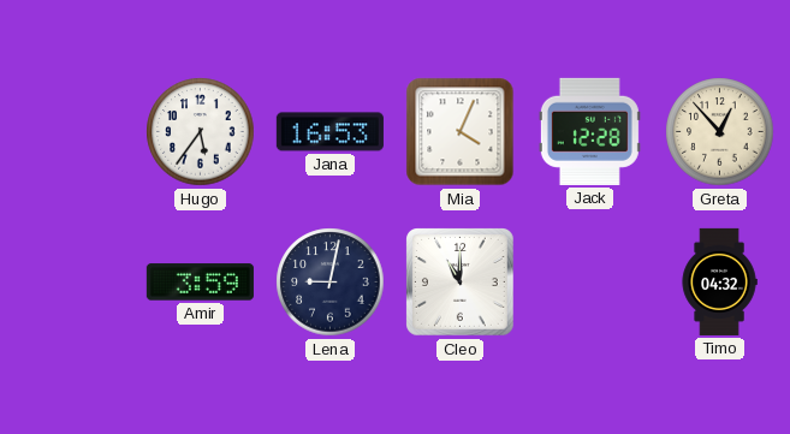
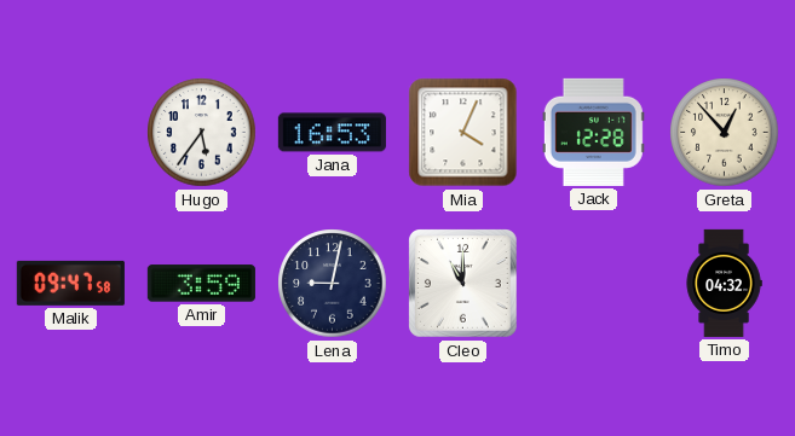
Malik: none -> 09:47 (70, 283)
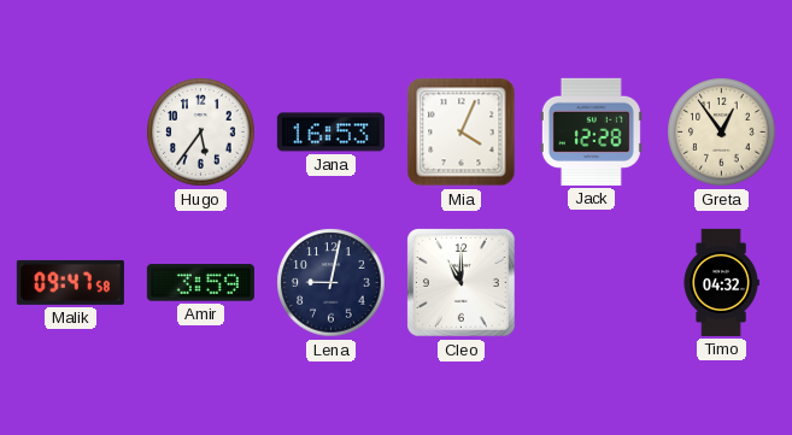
Greta: 12:53 -> 12:54 (722, 133)
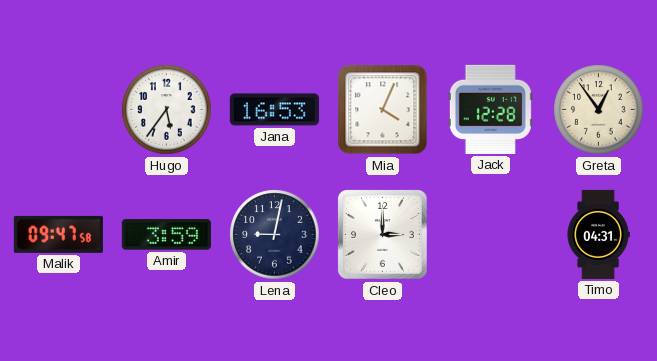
Cleo: 11:00 -> 3:00 (383, 235)
Timo: 04:32 -> 04:31 (598, 234)
